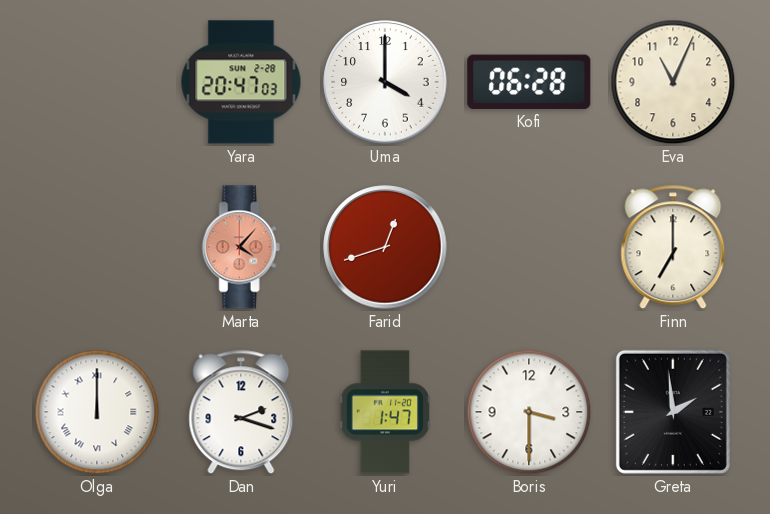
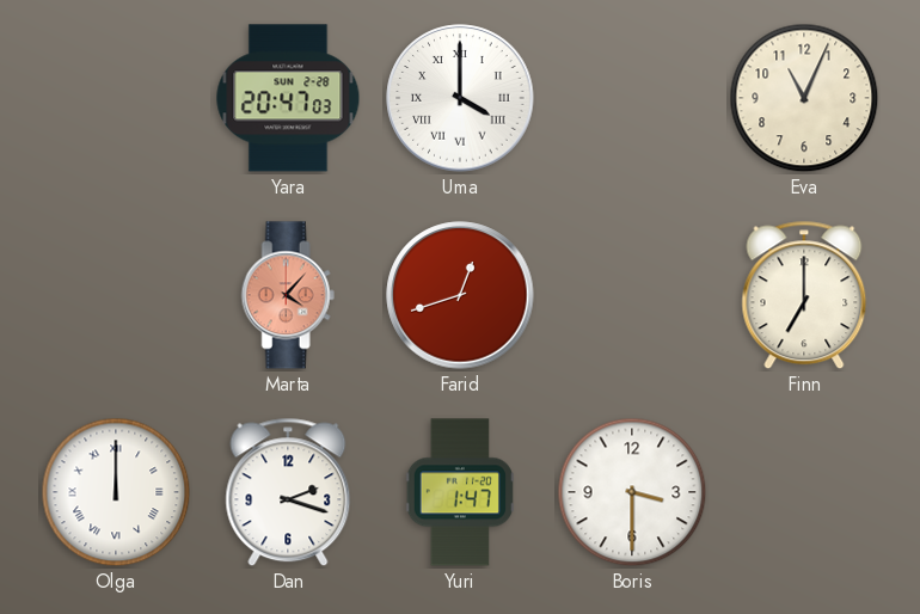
Uma numerals: Arabic -> Roman (460, 98)
Kofi: 06:28 -> none (529, 82)
Greta: 1:59 -> none (673, 412)
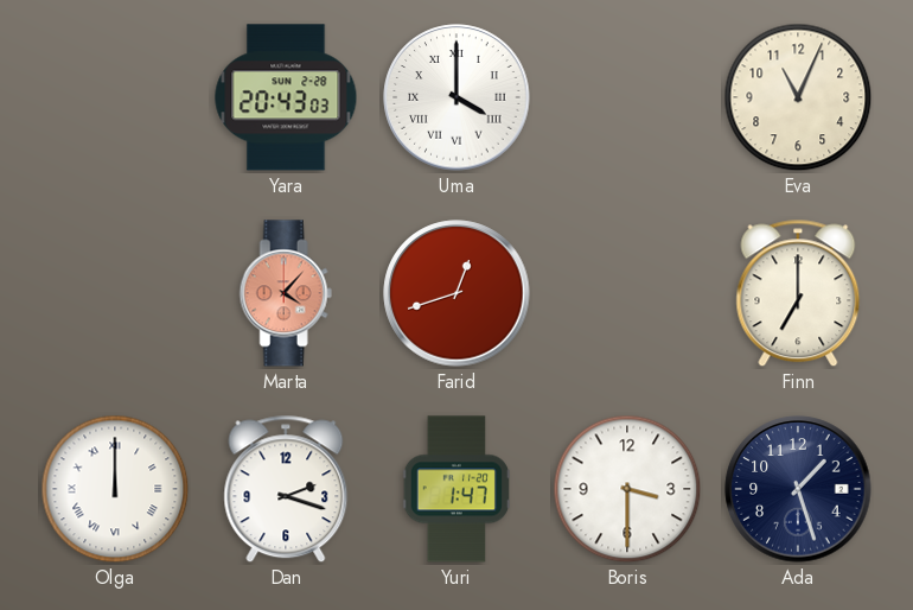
Yara: 20:47 -> 20:43 (286, 97)
Ada: none -> 1:27 (798, 489)
